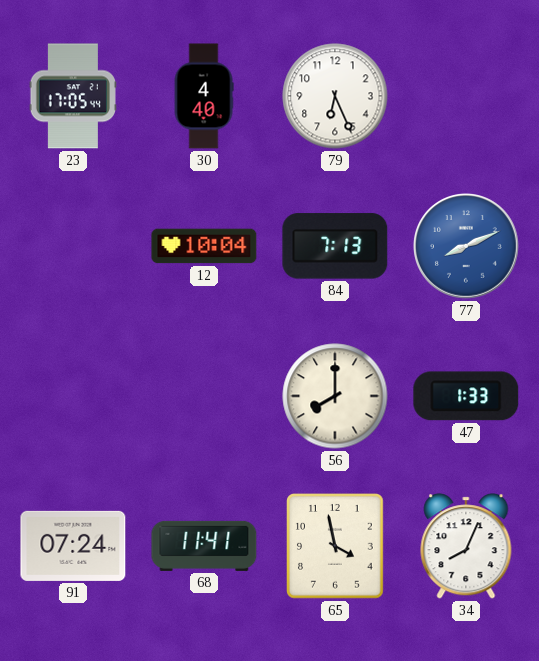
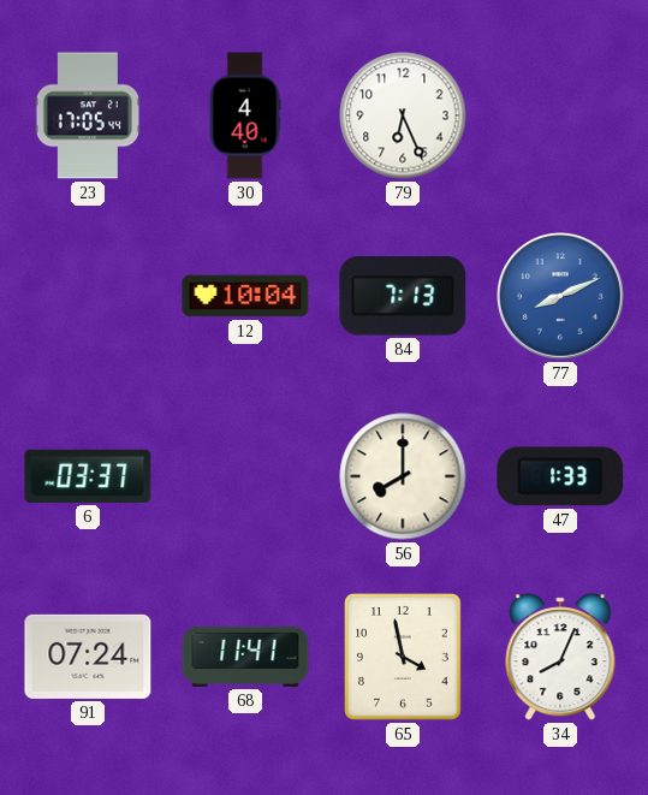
6: none -> 03:37 (88, 476)
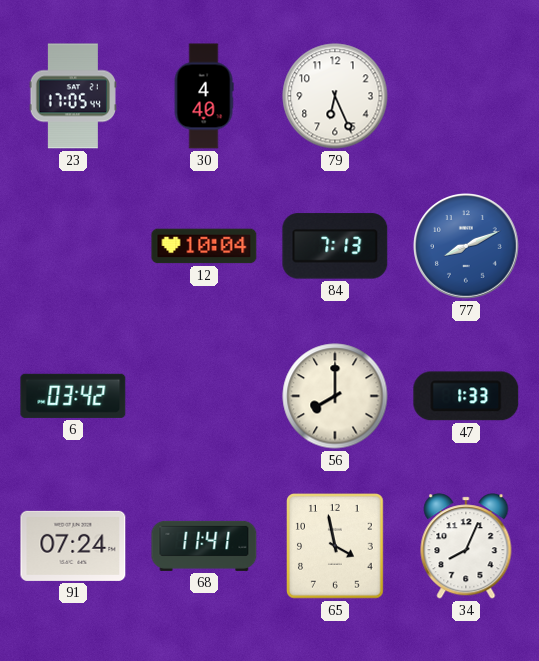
6: 03:37 -> 03:42 (73, 396)
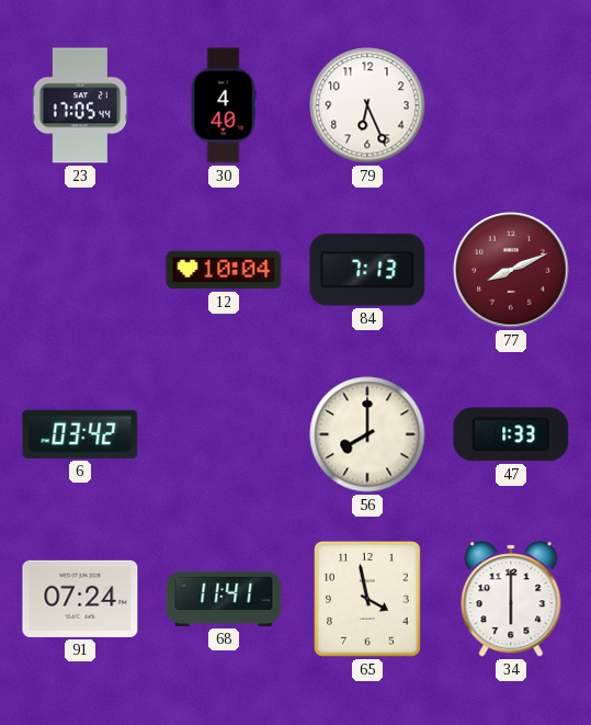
77 dial: blue -> burgundy (512, 271)
34: 8:04 -> 6:00 (511, 599)
